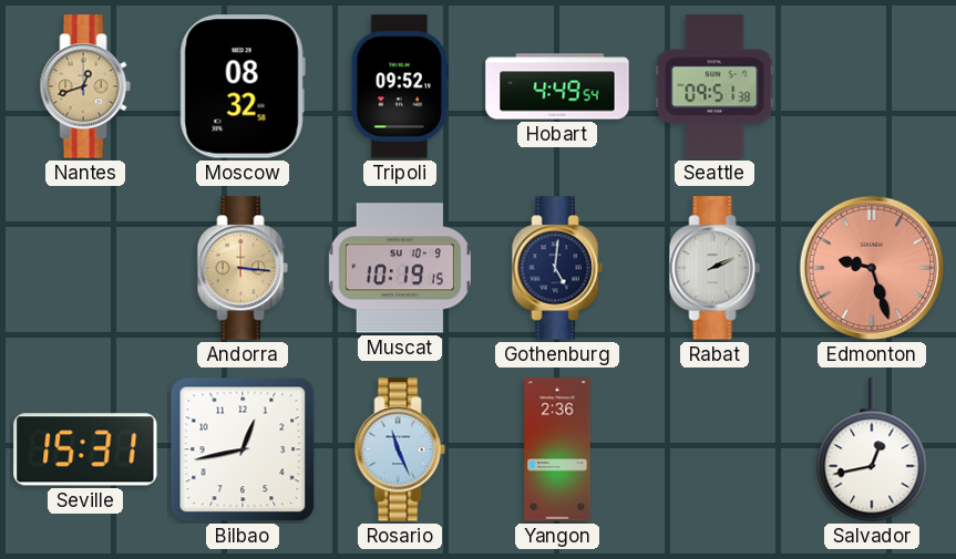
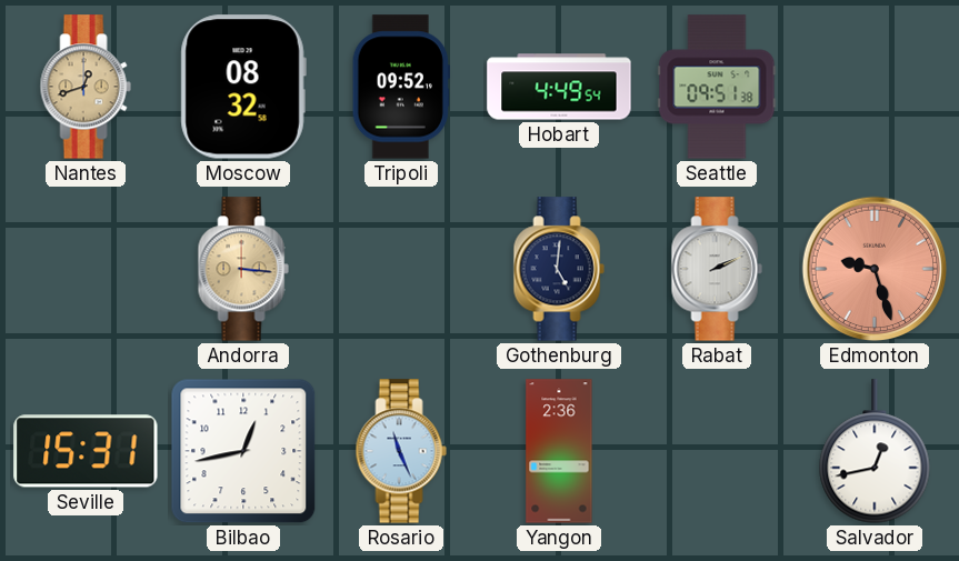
Muscat: 10:19 -> none (400, 268)
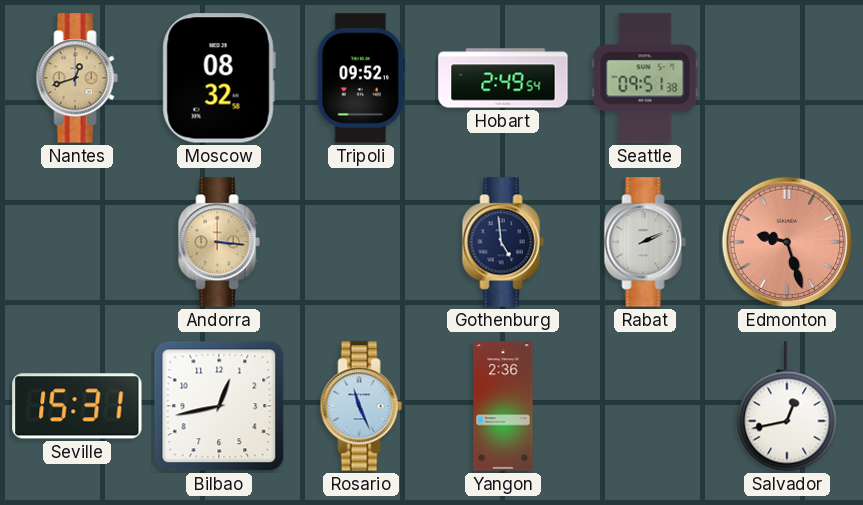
Hobart: 4:49 -> 2:49 (503, 78)
Gothenburg: 5:01 -> 4:59 (503, 242)
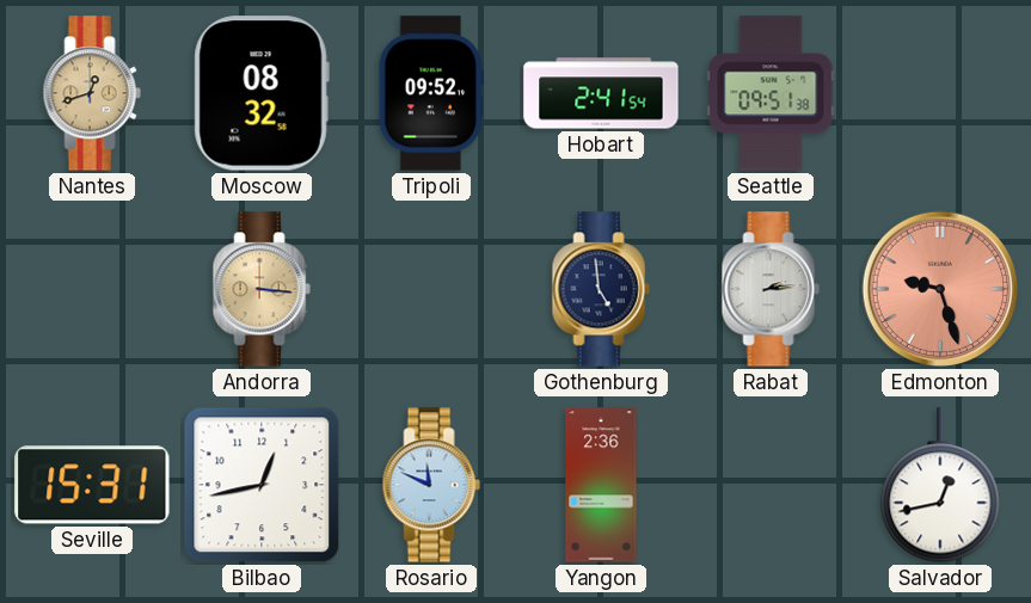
Hobart: 2:49 -> 2:41 (601, 93)
Rabat: 2:11 -> 2:14 (771, 289)
Rosario: 11:26 -> 11:49 (431, 485)
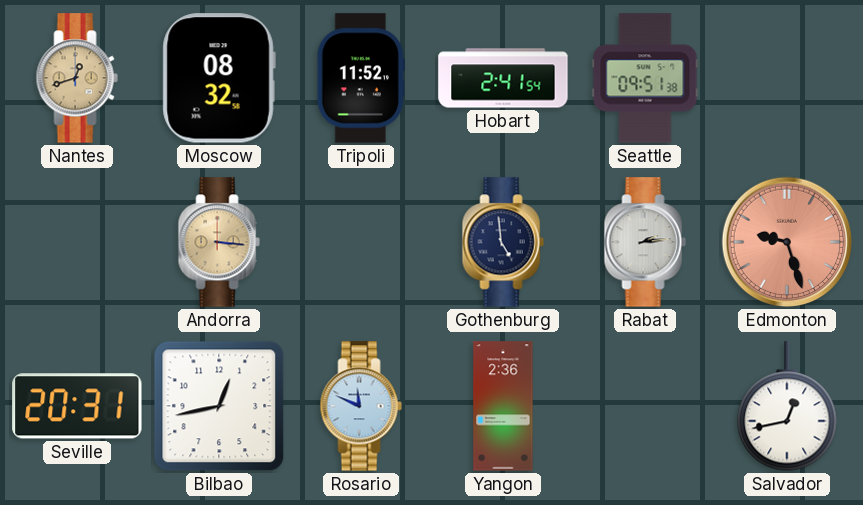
Tripoli: 09:52 -> 11:52 (361, 78)
Seville: 15:31 -> 20:31 (77, 406)
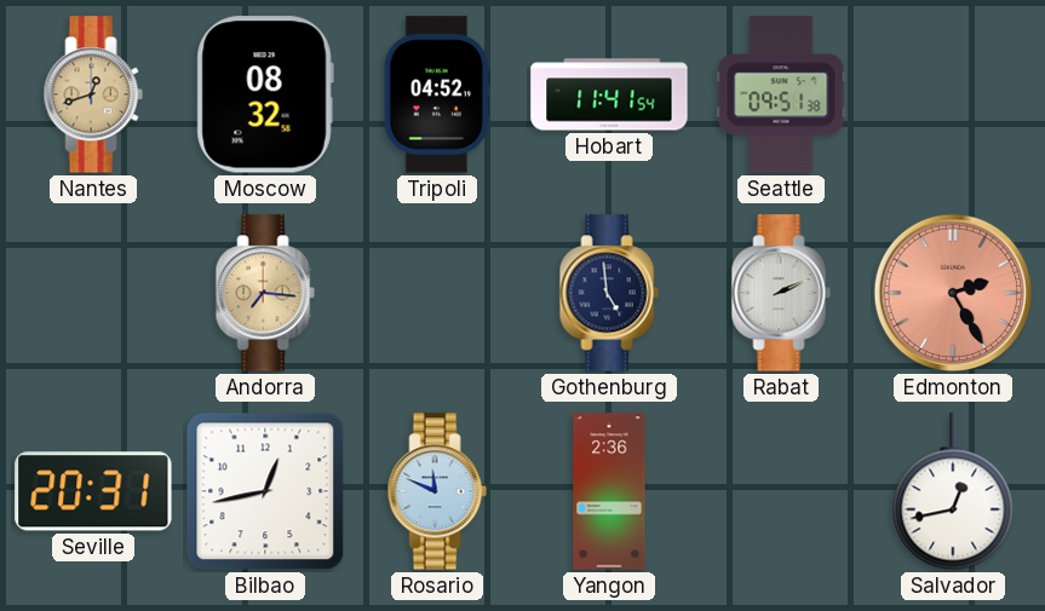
Tripoli: 11:52 -> 04:52 (437, 94)
Hobart: 2:41 -> 11:41 (609, 94)
Andorra: 3:16 -> 7:16 (265, 293)
Rabat: 2:14 -> 2:11 (781, 293)
Edmonton: 9:27 -> 2:25 (953, 293)
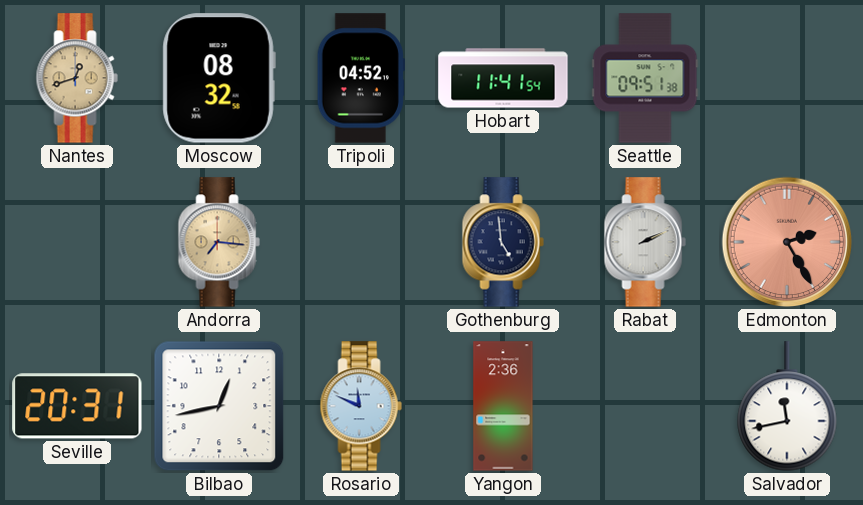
Salvador: 12:43 -> 11:43 (787, 406)
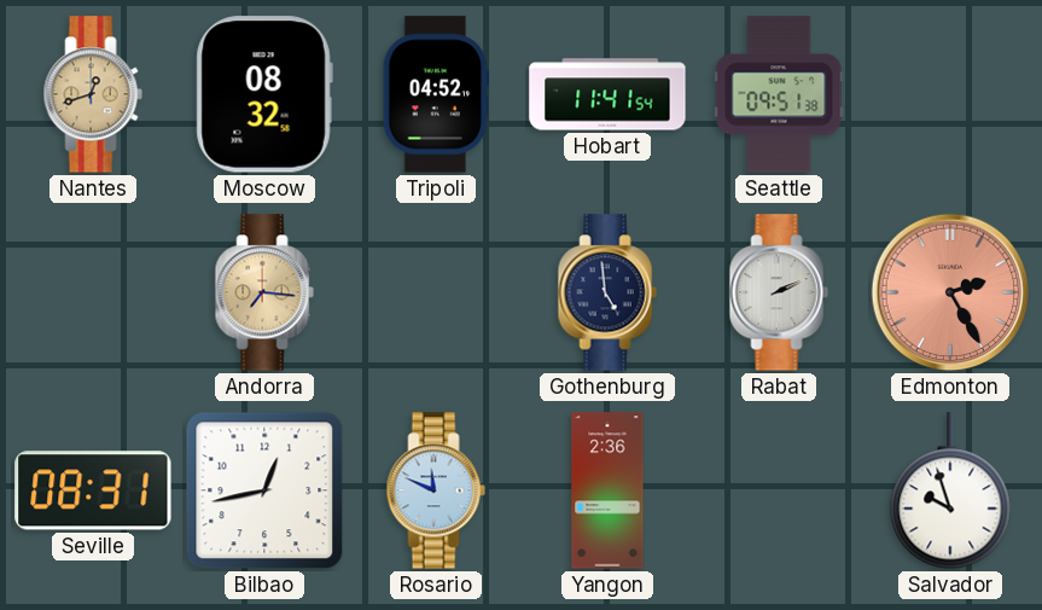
Seville: 20:31 -> 08:31 (93, 490)
Salvador: 11:43 -> 9:57 (950, 490)
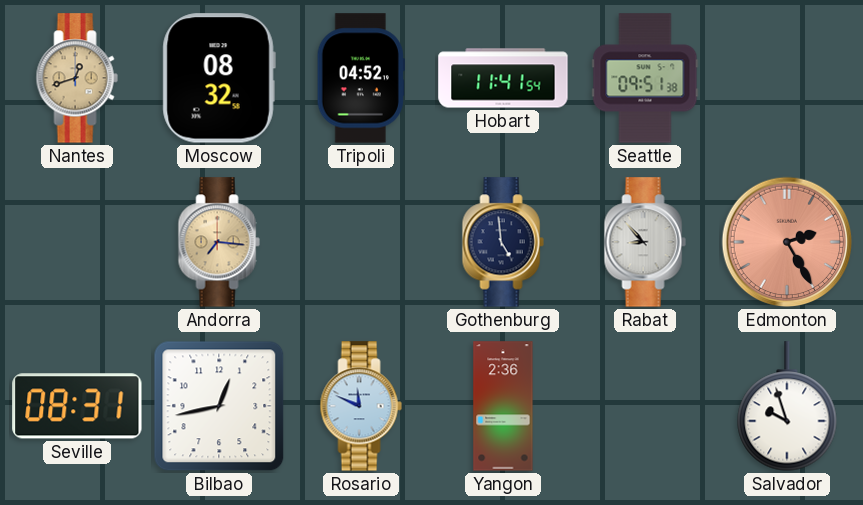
Rabat: 2:11 -> 8:53 (645, 242)
